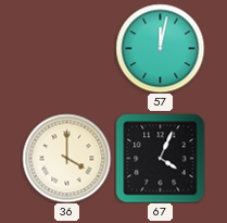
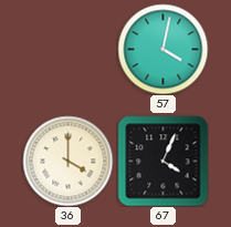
57: 12:02 -> 4:02 (162, 49)
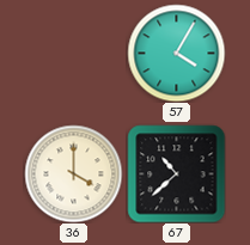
57: 4:02 -> 4:05 (176, 53)
67: 4:04 -> 10:38 (176, 173)
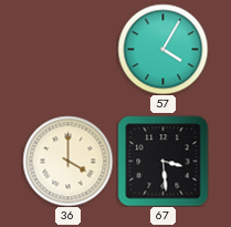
67: 10:38 -> 3:29 (162, 161)
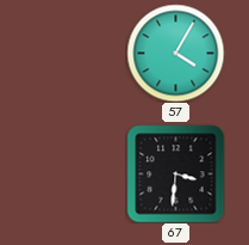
36: 4:00 -> none (67, 161)
67: 3:29 -> 3:31 (175, 173)
